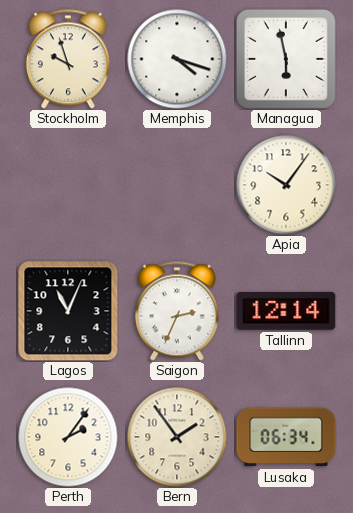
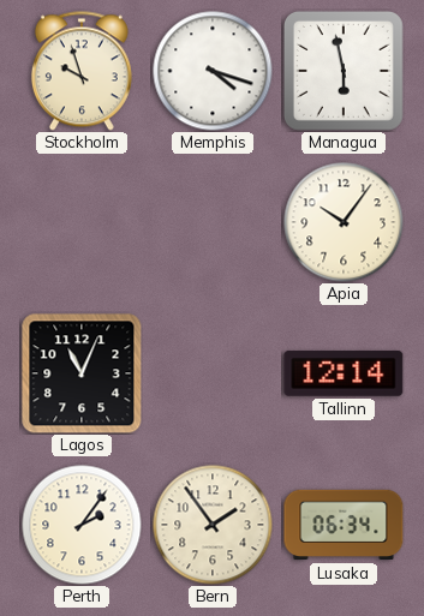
Saigon: 2:34 -> none (177, 311)
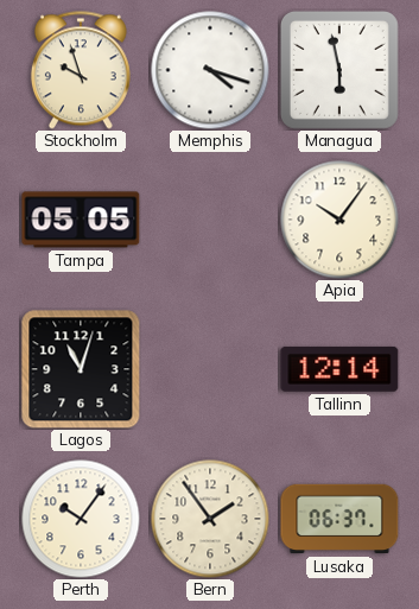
Tampa: none -> 05:05 (81, 220)
Lagos: 11:04 -> 11:03 (81, 369)
Perth: 2:06 -> 10:06 (81, 519)
Lusaka: 06:34 -> 06:37 (339, 519)
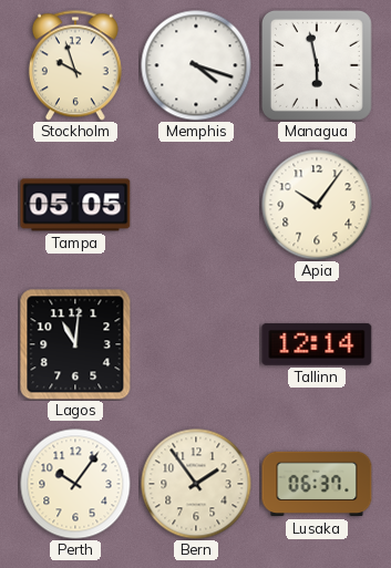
Lagos: 11:03 -> 11:01 (75, 344)
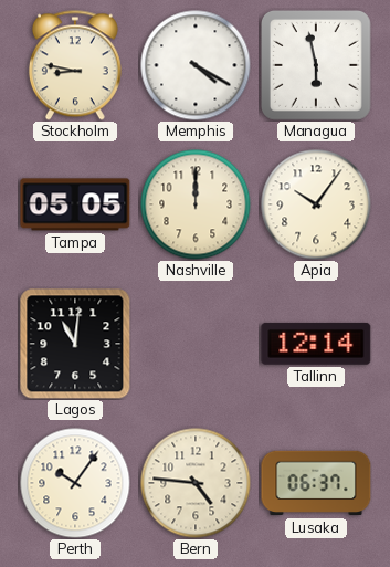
Stockholm: 9:57 -> 8:47 (75, 65)
Memphis: 4:18 -> 4:20 (196, 65)
Nashville: none -> 12:00 (196, 204)
Bern: 1:54 -> 4:46 (196, 483)
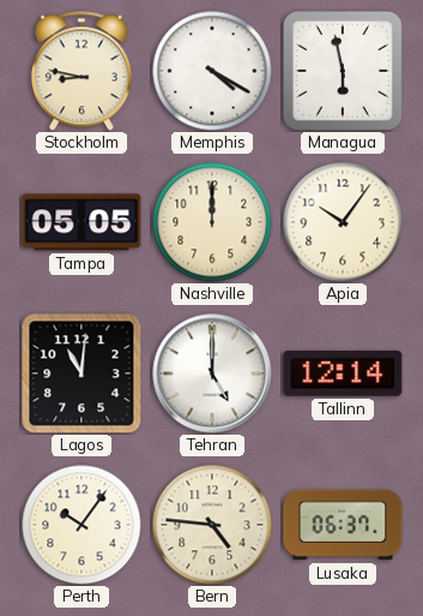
Tehran: none -> 5:00 (212, 373)
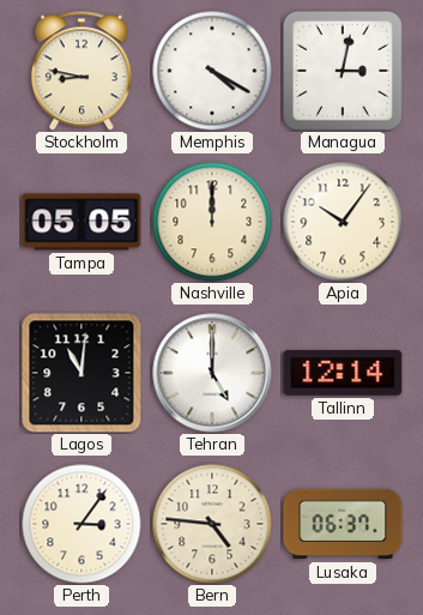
Managua: 5:58 -> 3:02 (343, 71)
Perth: 10:06 -> 3:06 (81, 524)
